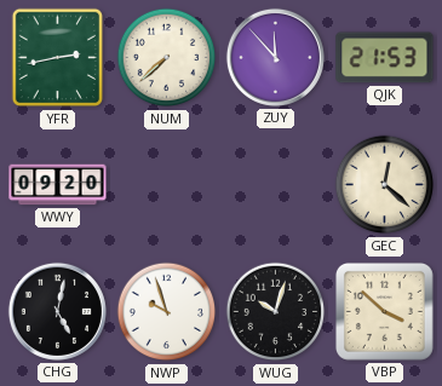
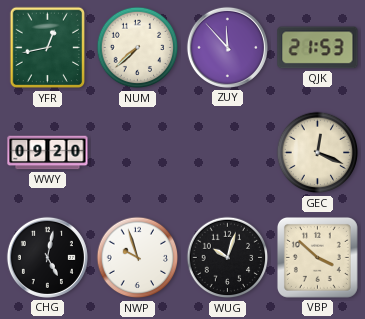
YFR: 2:43 -> 12:43 (47, 48)
GEC: 12:22 -> 12:19 (318, 153)
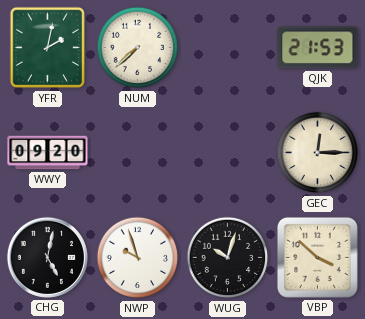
YFR: 12:43 -> 2:02 (47, 48)
ZUY: 11:53 -> none (227, 47)
GEC: 12:19 -> 12:15 (318, 153)
